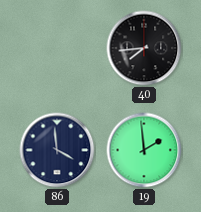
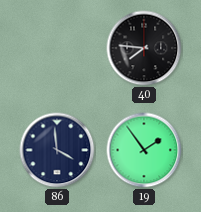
40: 7:44 -> 7:46 (144, 48)
19: 1:59 -> 1:54 (144, 150)
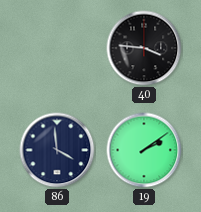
40: 7:46 -> 3:46 (144, 48)
19: 1:54 -> 2:09 (144, 150)
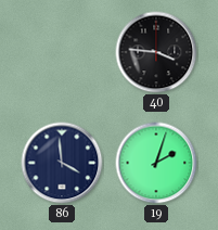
19: 2:09 -> 2:03 (156, 163)
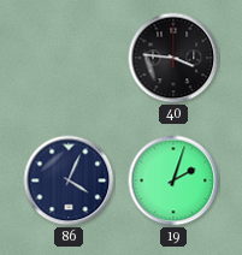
86: 3:59 -> 4:04 (69, 180)
